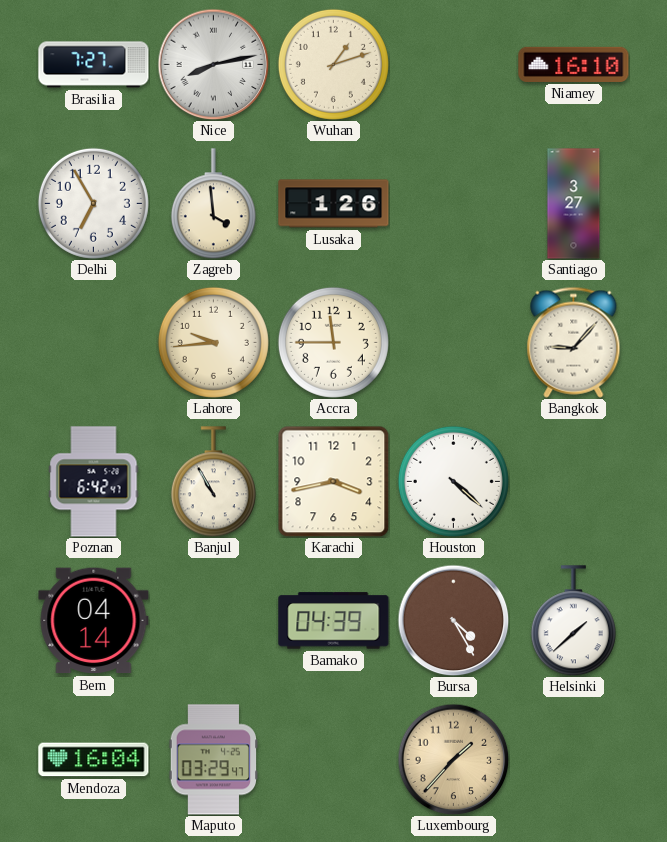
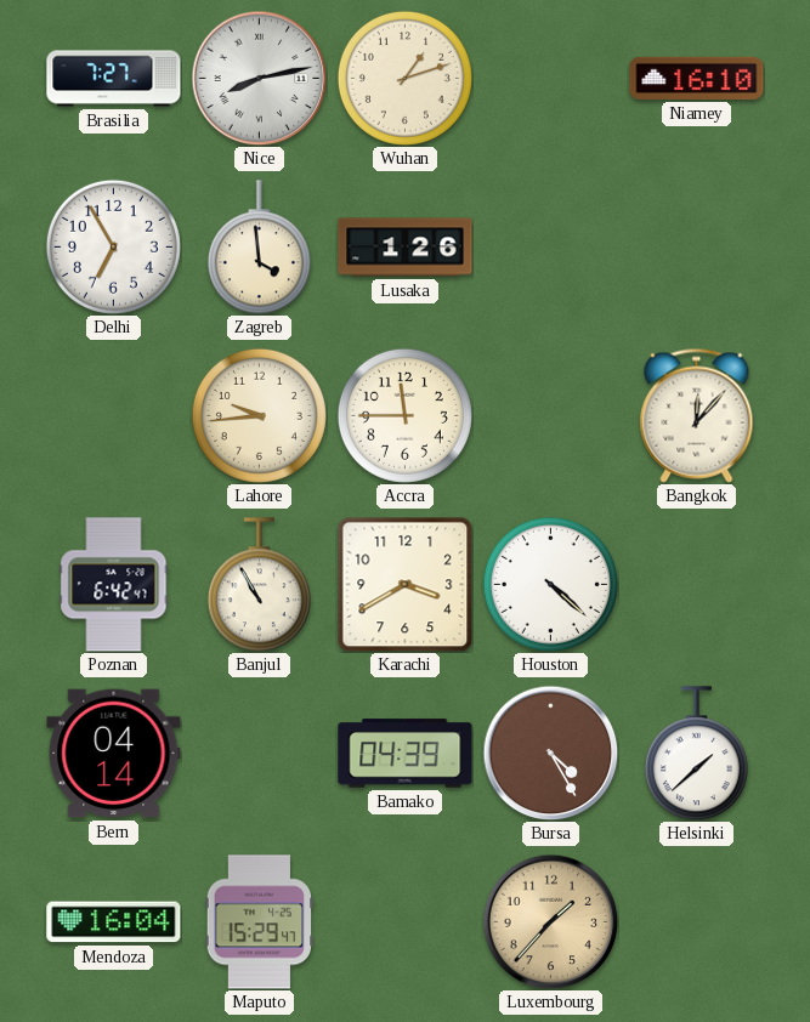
Santiago: 3:27 -> none (574, 204)
Bangkok: 9:07 -> 12:07 (697, 415)
Karachi: 3:43 -> 3:40 (404, 584)
Maputo: 03:29 -> 15:29 (260, 922)
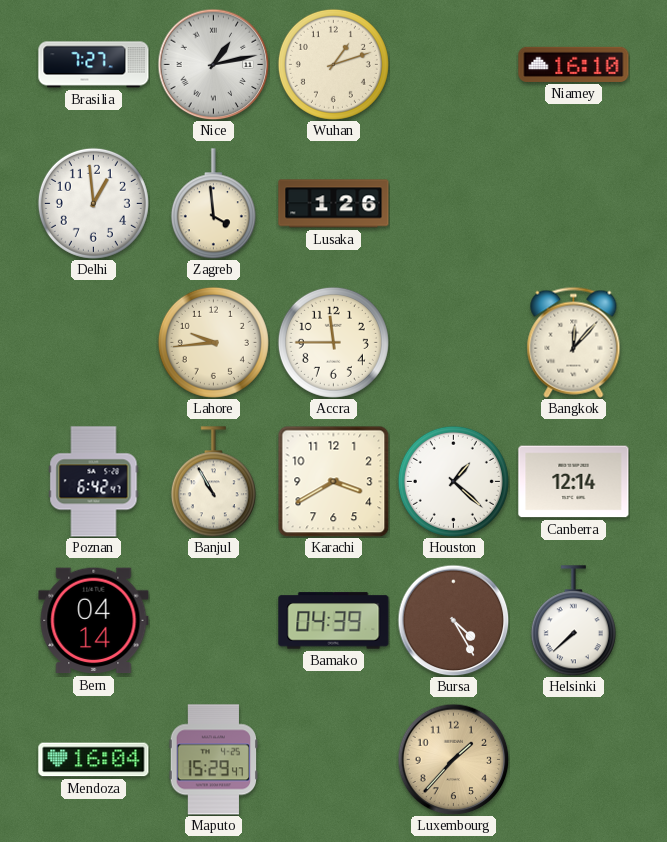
Nice: 8:13 -> 1:13 (213, 64)
Delhi: 6:55 -> 12:59 (93, 203)
Houston: 4:22 -> 1:22 (453, 481)
Canberra: none -> 12:14 (574, 482)
Helsinki: 1:38 -> 7:38 (573, 621)
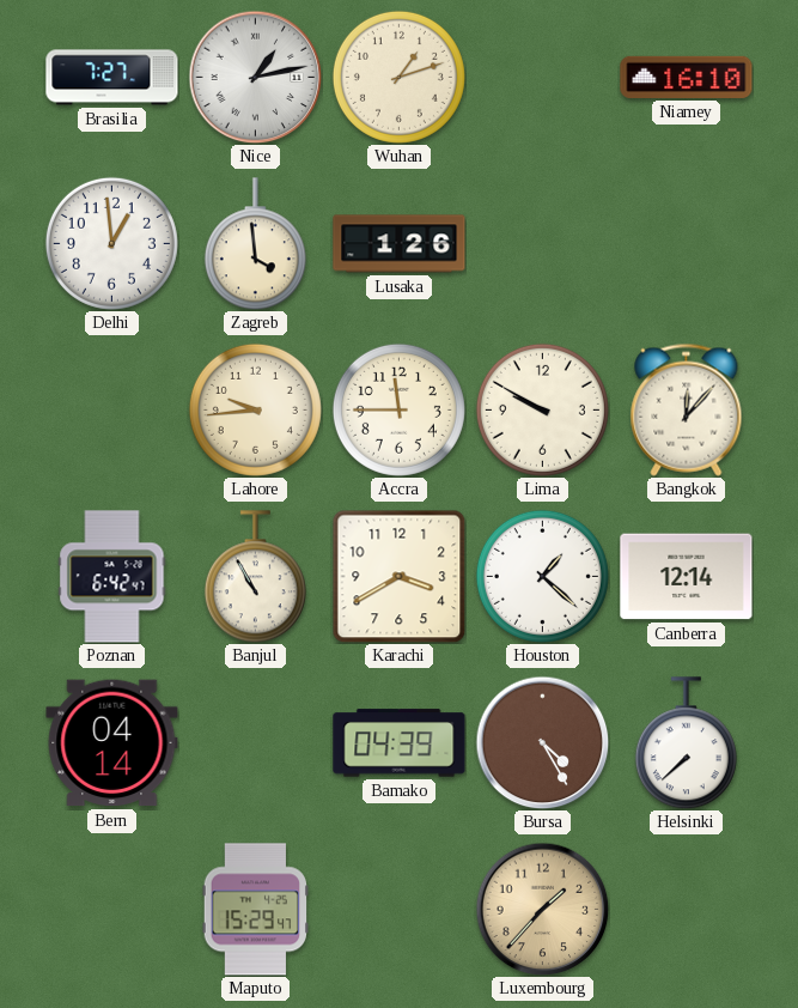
Lima: none -> 9:50 (542, 409)
Mendoza: 16:04 -> none (94, 760)
